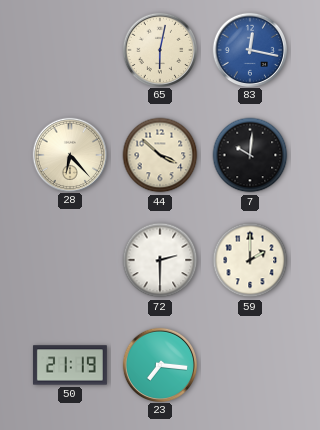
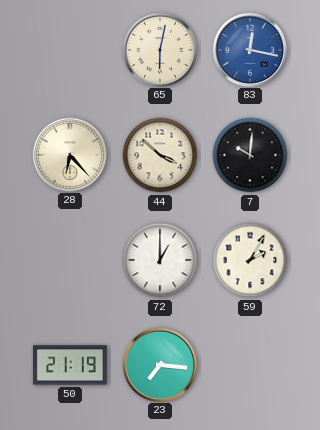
72: 2:30 -> 1:00 (160, 260)
59: 2:00 -> 2:05 (250, 260)
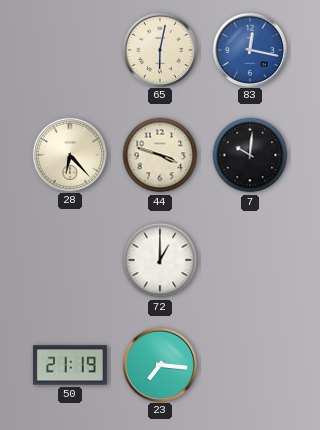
44: 3:52 -> 3:48 (160, 155)
59: 2:05 -> none (250, 260)
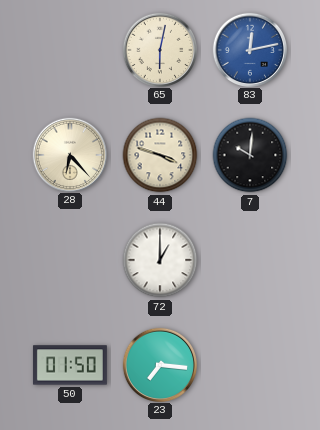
83: 12:17 -> 12:13 (249, 49)
50: 21:19 -> 01:50 (70, 365)
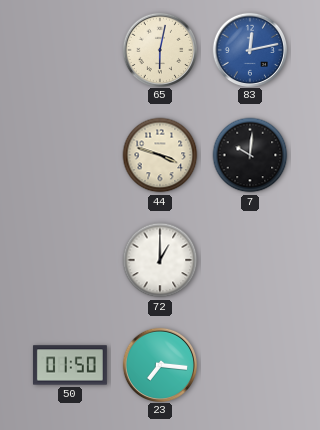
28: 6:23 -> none (69, 154)
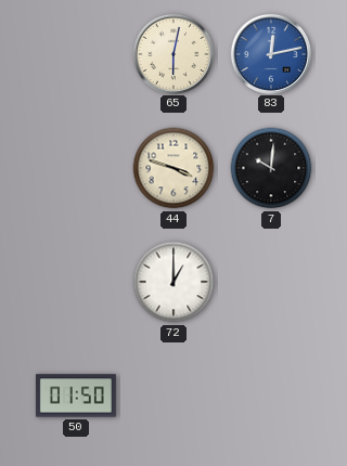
23: 7:16 -> none (159, 364)
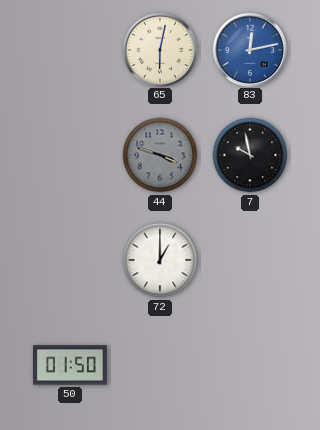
44 dial: cream -> grey (160, 155)
7: 10:01 -> 9:58 (250, 155)
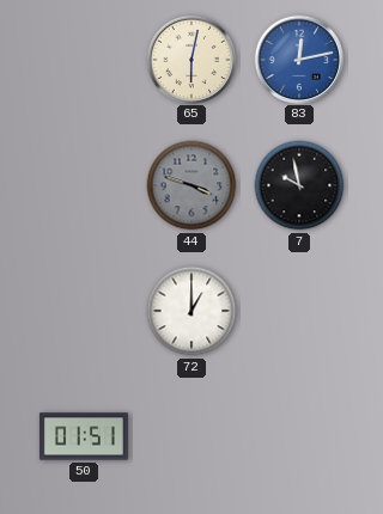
50: 01:50 -> 01:51 (84, 436)
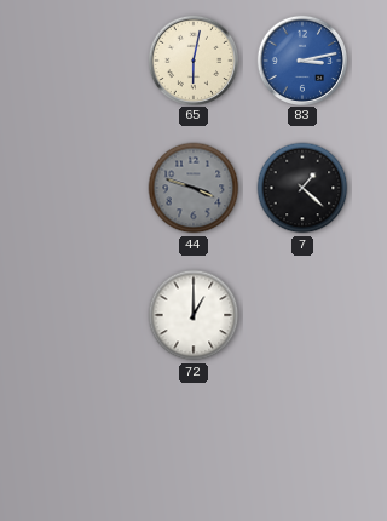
83: 12:13 -> 3:13 (301, 59)
7: 9:58 -> 1:22 (302, 188)
50: 01:51 -> none (84, 436)
